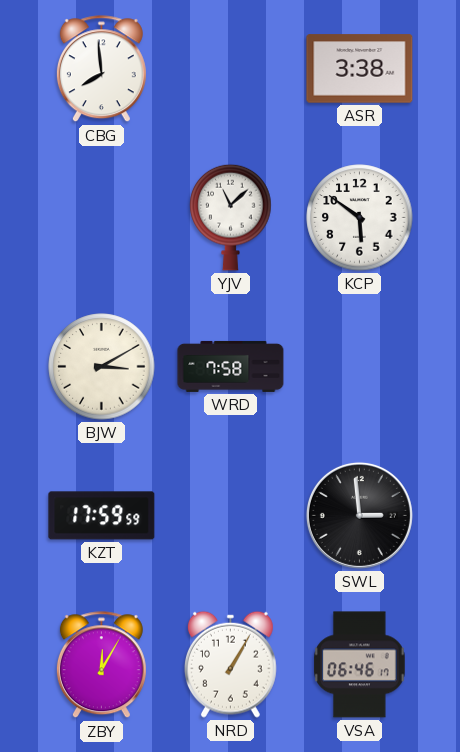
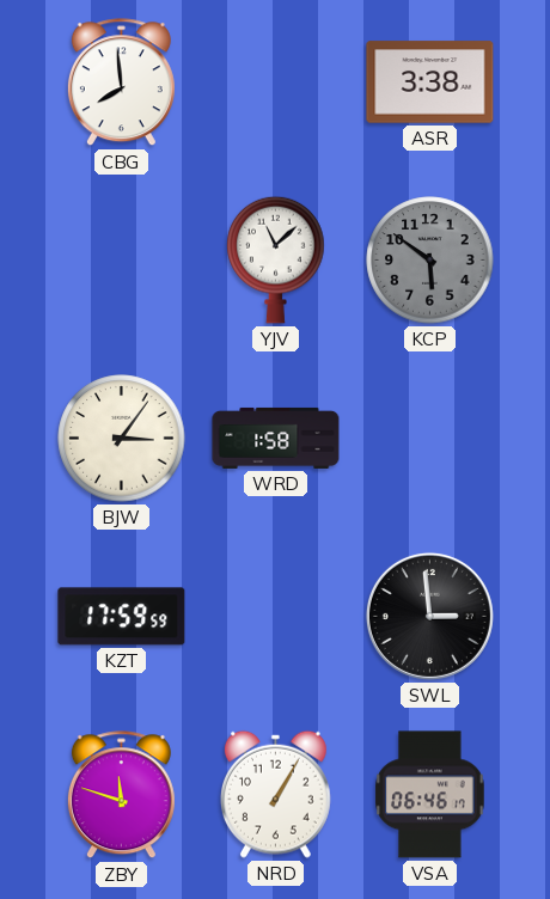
KCP dial: white -> grey (430, 261)
BJW: 3:10 -> 3:06 (122, 439)
WRD: 7:58 -> 1:58 (276, 438)
ZBY: 12:05 -> 11:48 (121, 795)
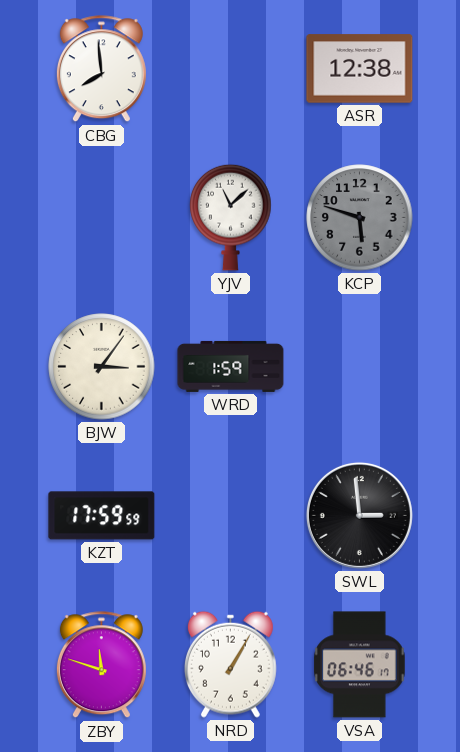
ASR: 3:38 -> 12:38 (360, 69)
KCP: 5:51 -> 5:48 (360, 218)
WRD: 1:58 -> 1:59 (231, 366)
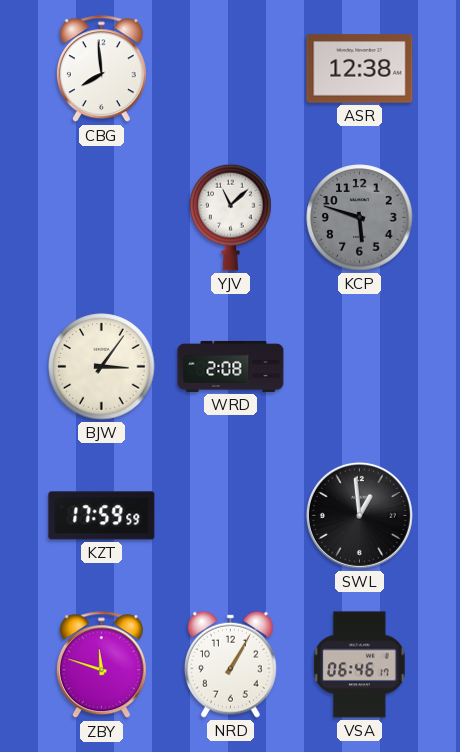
WRD: 1:59 -> 2:08 (231, 366)
SWL: 2:59 -> 12:59 (359, 515)
